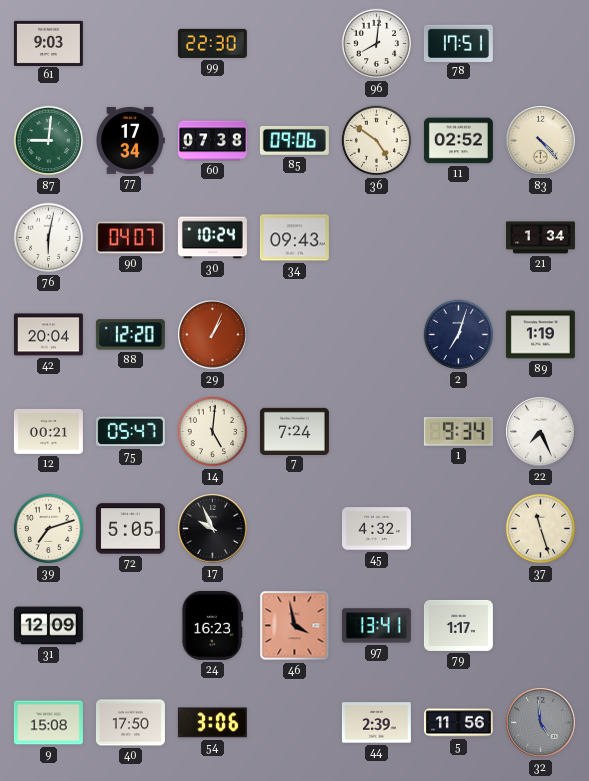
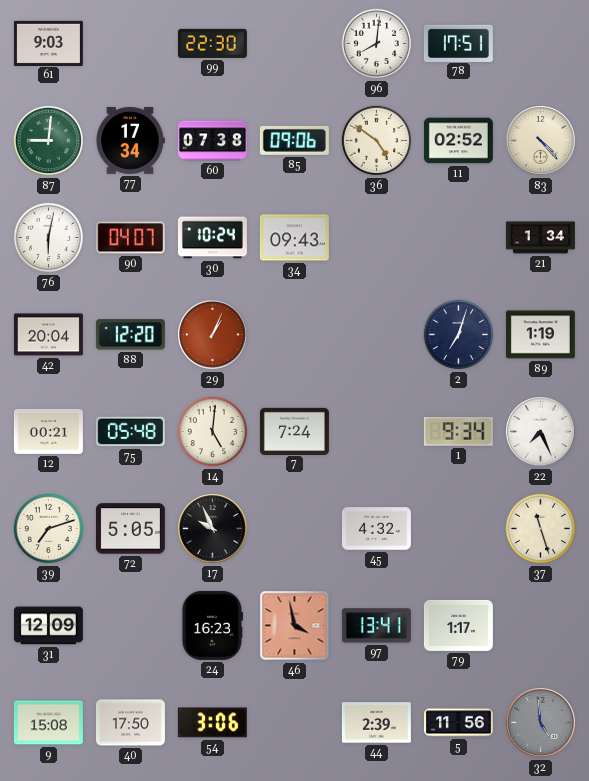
75: 05:47 -> 05:48 (130, 432)
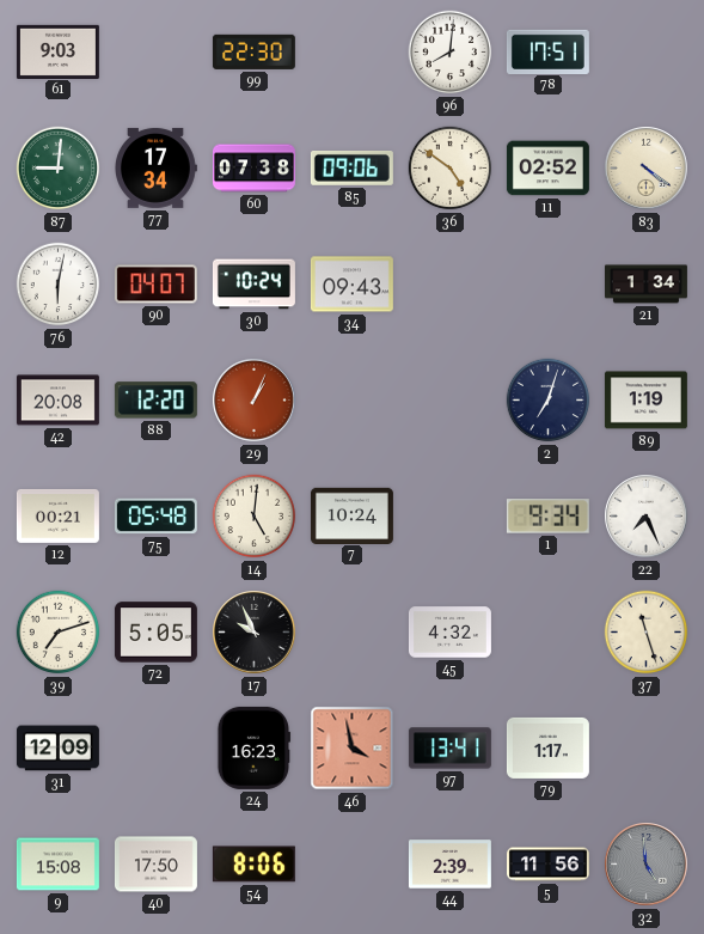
83: 4:23 -> 4:21 (647, 169)
42: 20:04 -> 20:08 (57, 401)
7: 7:24 -> 10:24 (351, 515)
54: 3:06 -> 8:06 (253, 865)
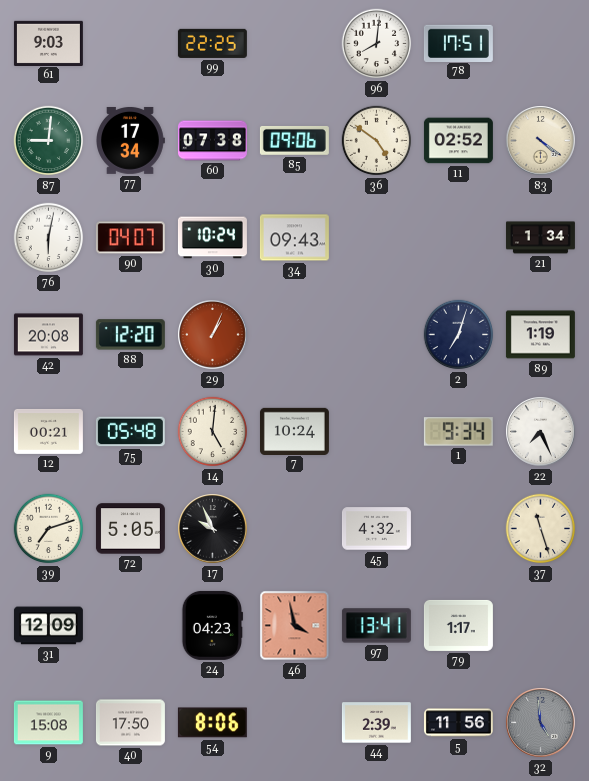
99: 22:30 -> 22:25 (212, 43)
24: 16:23 -> 04:23 (213, 625)
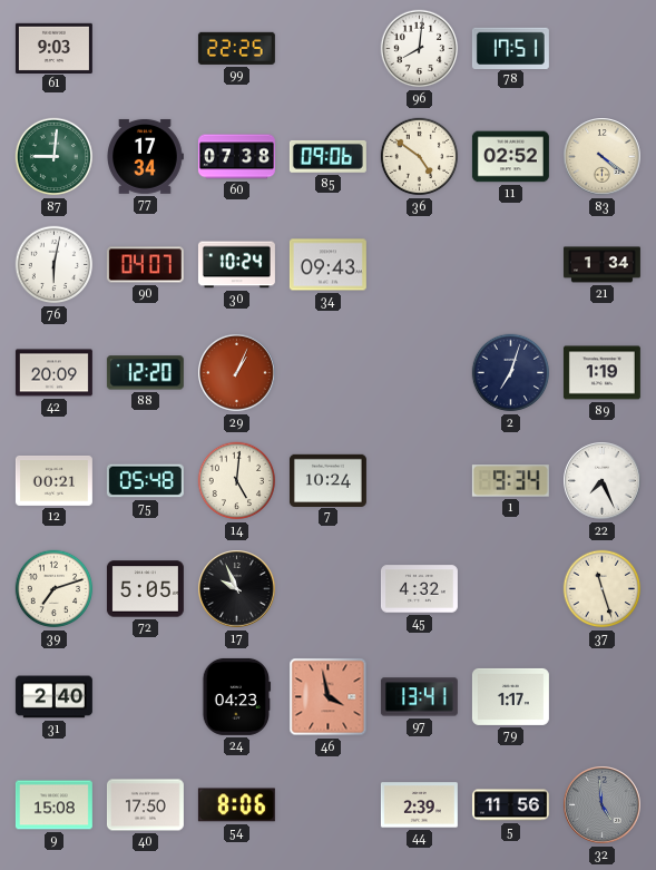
42: 20:08 -> 20:09 (53, 373)
31: 12:09 -> 2:40 (53, 697)
